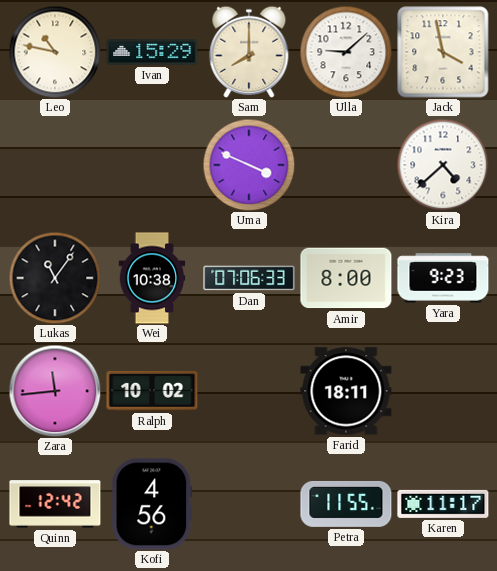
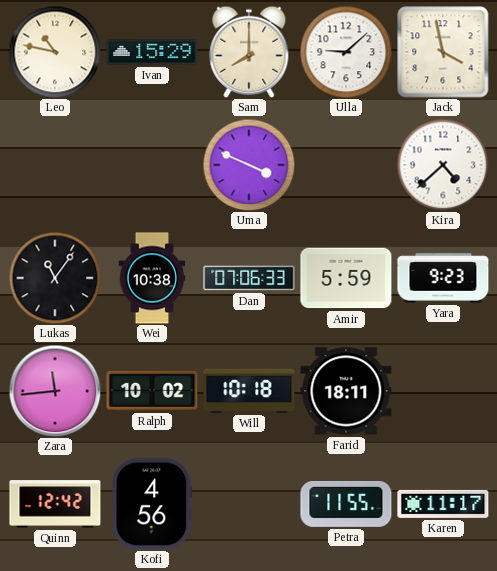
Amir: 8:00 -> 5:59 (346, 278)
Will: none -> 10:18 (249, 391)
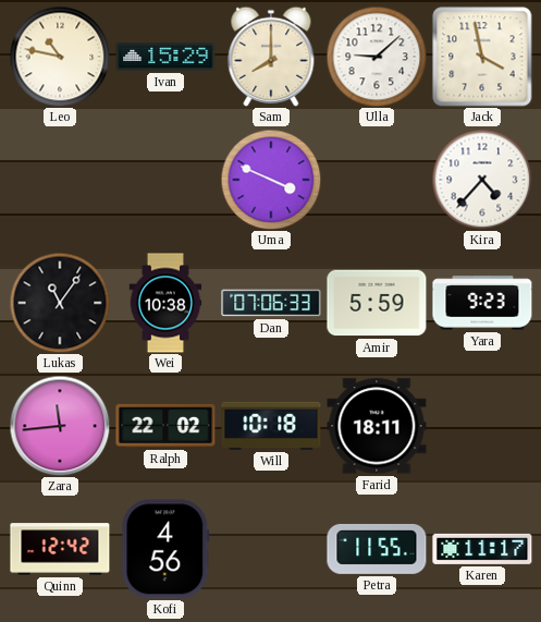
Kira: 4:38 -> 4:37 (482, 180)
Ralph: 10:02 -> 22:02 (165, 426)
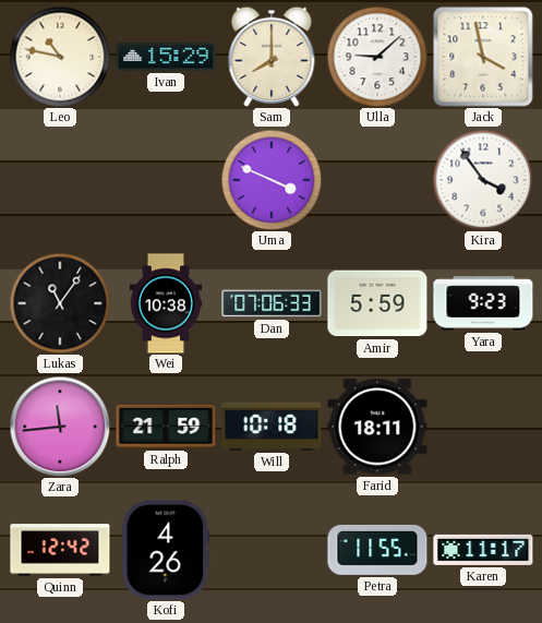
Kira: 4:37 -> 3:54 (483, 180)
Ralph: 22:02 -> 21:59 (166, 427)
Kofi: 4:56 -> 4:26 (166, 550)
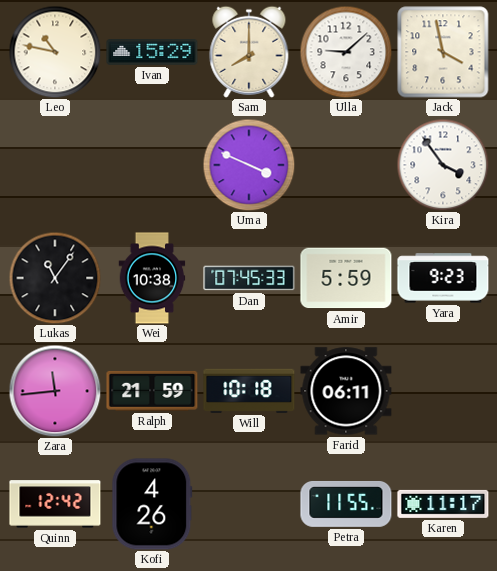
Dan: 07:06 -> 07:45 (249, 278)
Farid: 18:11 -> 06:11 (346, 391)
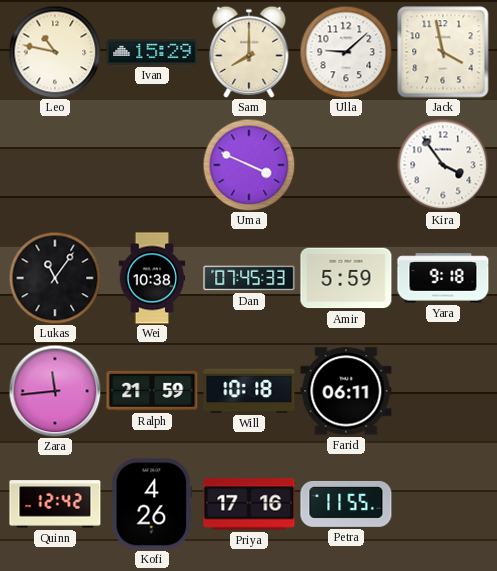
Yara: 9:23 -> 9:18 (443, 278)
Priya: none -> 17:16 (249, 504)
Karen: 11:17 -> none (443, 504)
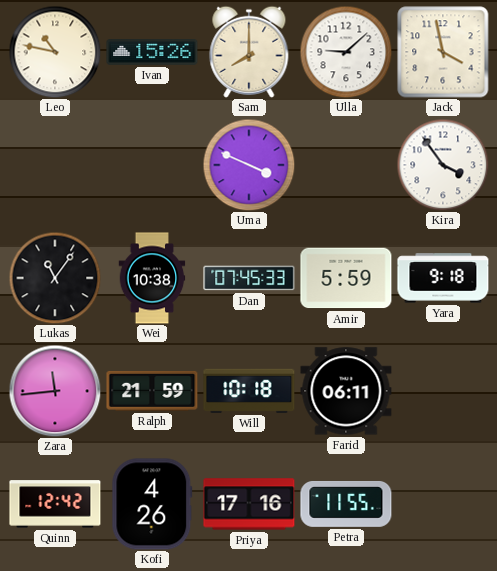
Ivan: 15:29 -> 15:26 (152, 53)
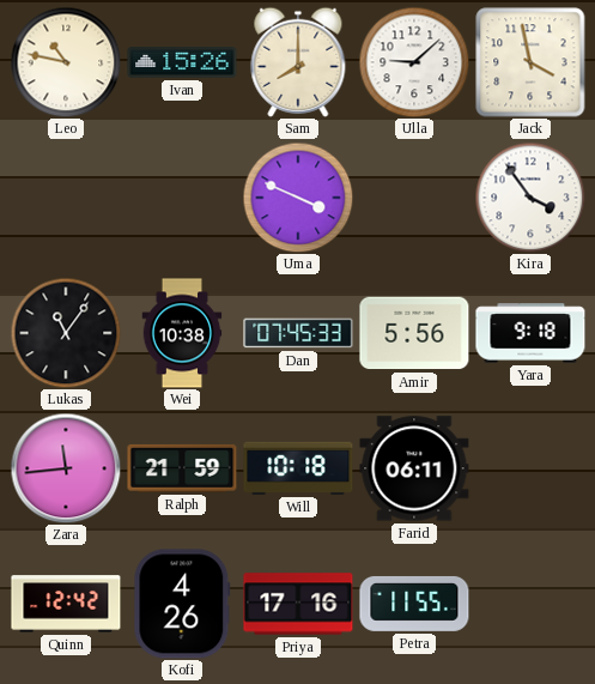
Amir: 5:59 -> 5:56 (414, 333)
